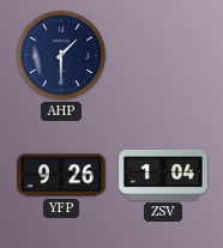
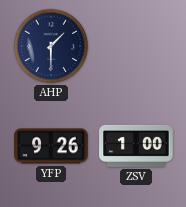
ZSV: 1:04 -> 1:00 (136, 146)
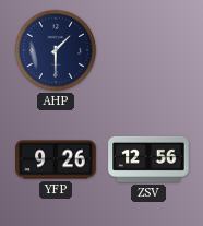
ZSV: 1:00 -> 12:56 (148, 159)
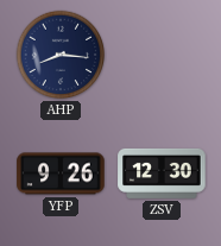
AHP: 1:30 -> 8:16 (61, 55)
ZSV: 12:56 -> 12:30 (162, 174)
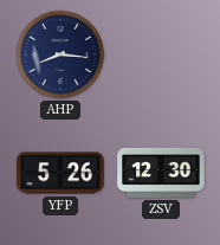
YFP: 9:26 -> 5:26 (60, 173)
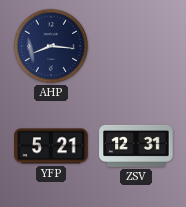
YFP: 5:26 -> 5:21 (51, 146)
ZSV: 12:30 -> 12:31 (136, 146)
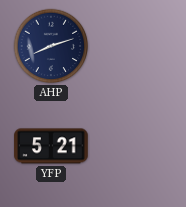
AHP: 8:16 -> 8:12 (51, 46)
ZSV: 12:31 -> none (136, 146)
